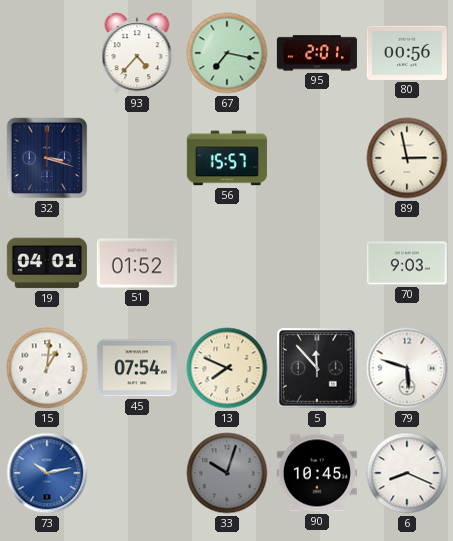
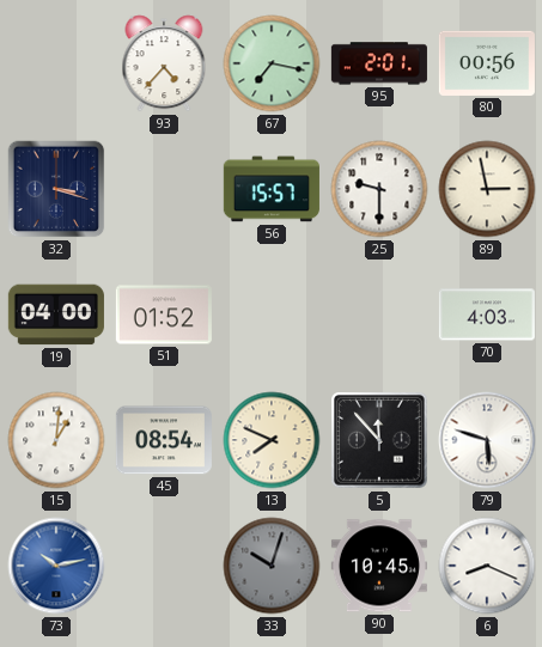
25: none -> 9:30 (379, 189)
19: 04:01 -> 04:00 (56, 315)
70: 9:03 -> 4:03 (487, 315)
45: 07:54 -> 08:54 (164, 440)
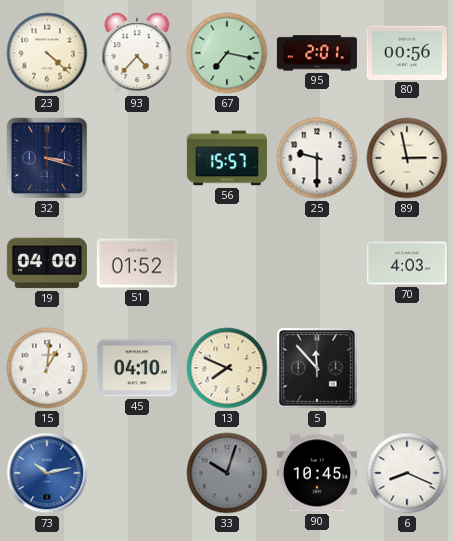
23: none -> 4:22 (47, 53)
45: 08:54 -> 04:10 (137, 368)
79: 5:48 -> none (487, 440)
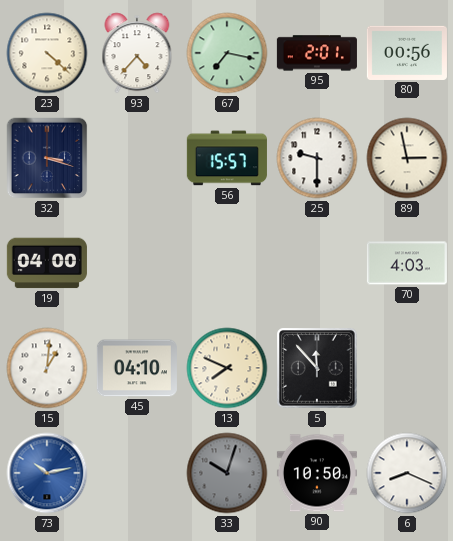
51: 01:52 -> none (137, 263)
90: 10:45 -> 10:50 (317, 473)
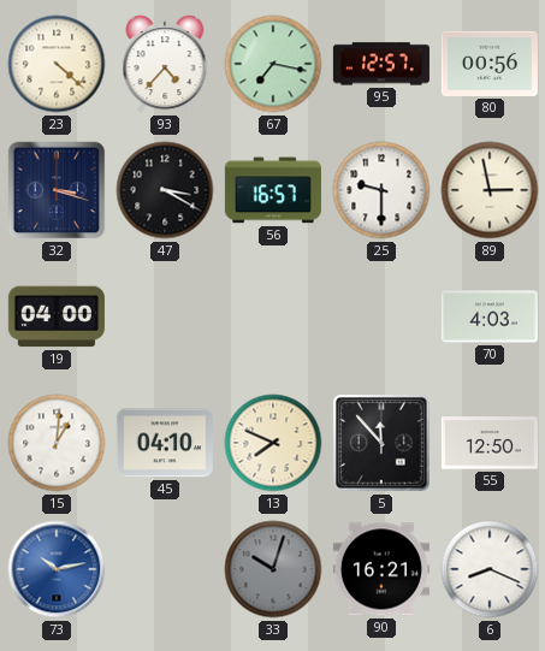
95: 2:01 -> 12:57 (381, 64)
47: none -> 3:20 (165, 190)
56: 15:57 -> 16:57 (273, 190)
55: none -> 12:50 (490, 443)
90: 10:50 -> 16:21 (381, 569)
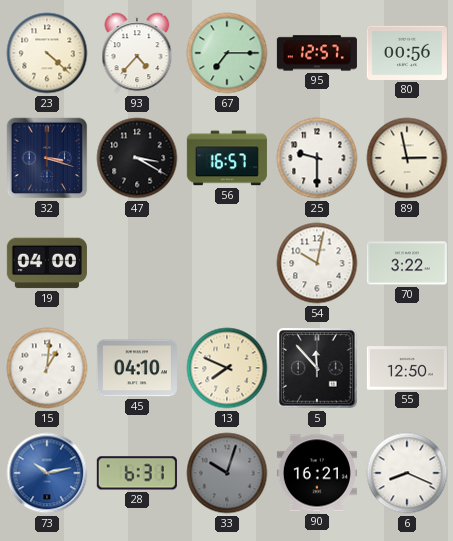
67: 7:17 -> 7:15 (227, 53)
54: none -> 10:02 (317, 263)
70: 4:03 -> 3:22 (407, 263)
28: none -> 6:31 (137, 473)
